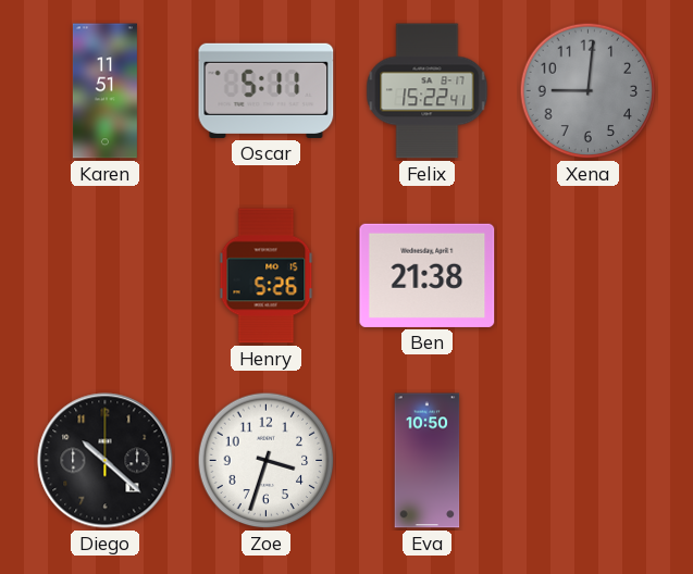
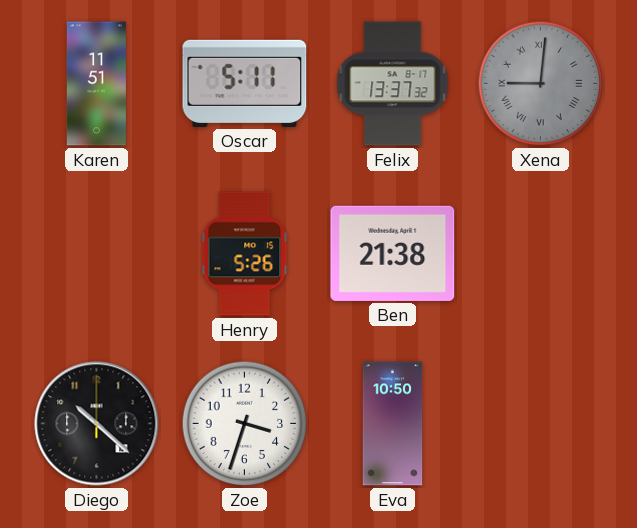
Felix: 15:22 -> 13:37 (393, 84)
Xena numerals: Arabic -> Roman (541, 84)
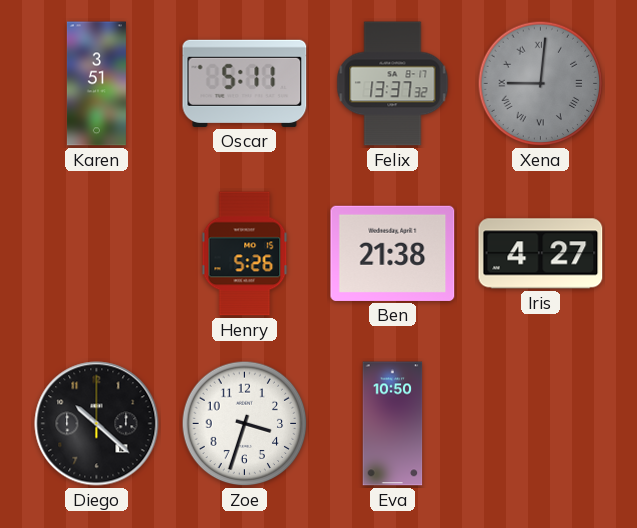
Karen: 11:51 -> 3:51 (96, 84)
Iris: none -> 4:27 (541, 254)
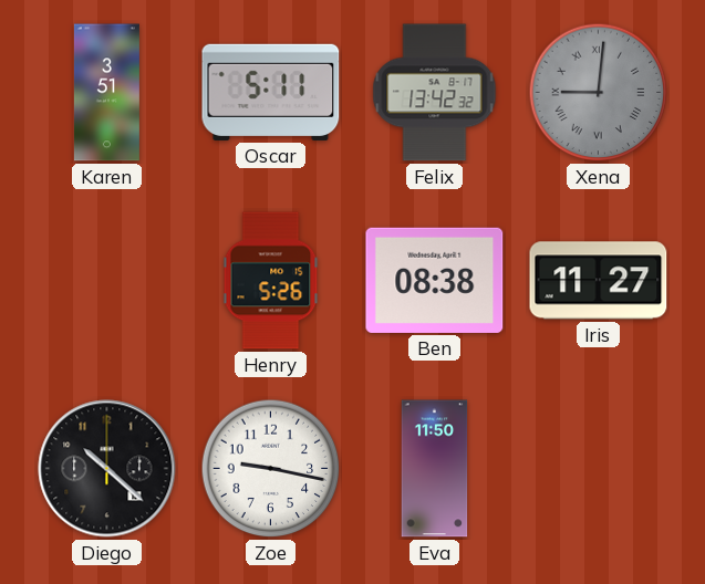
Felix: 13:37 -> 13:42 (435, 93)
Ben: 21:38 -> 08:38 (435, 280)
Iris: 4:27 -> 11:27 (599, 281)
Zoe: 3:33 -> 9:17 (271, 469)
Eva: 10:50 -> 11:50 (435, 469)
